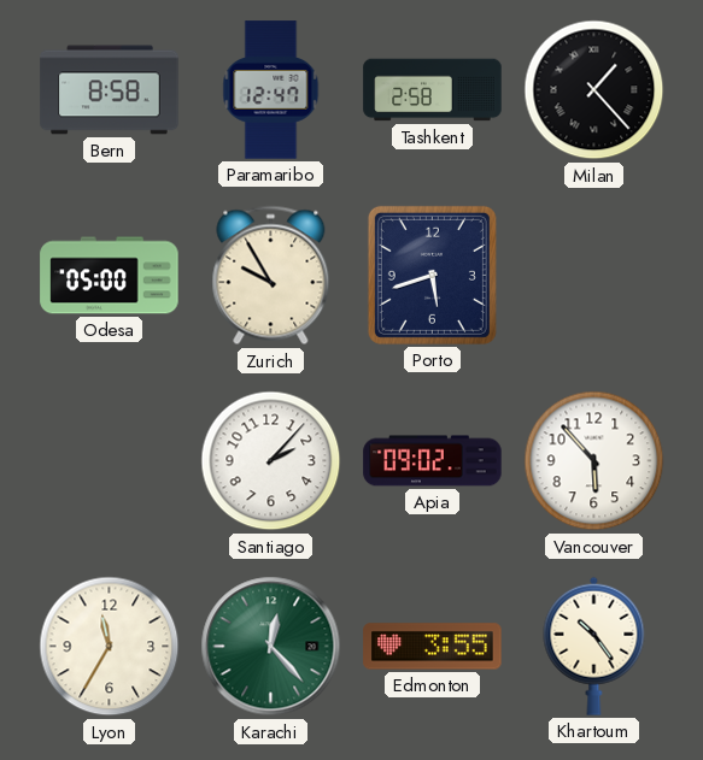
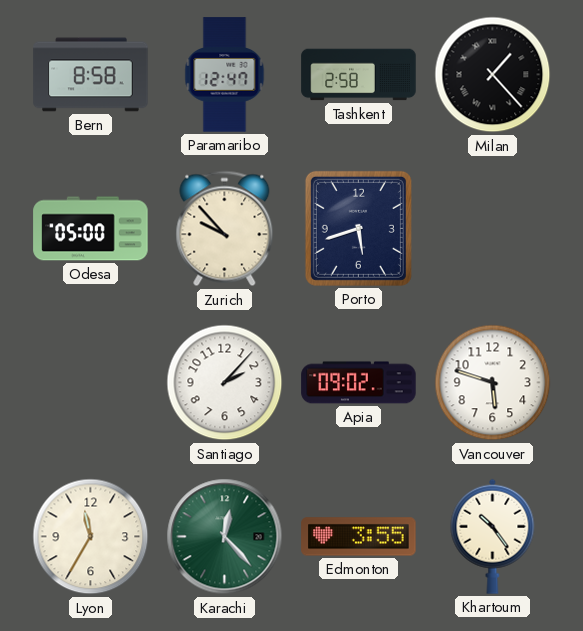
Zurich: 9:55 -> 9:53 (225, 229)
Vancouver: 5:53 -> 5:48 (493, 383)
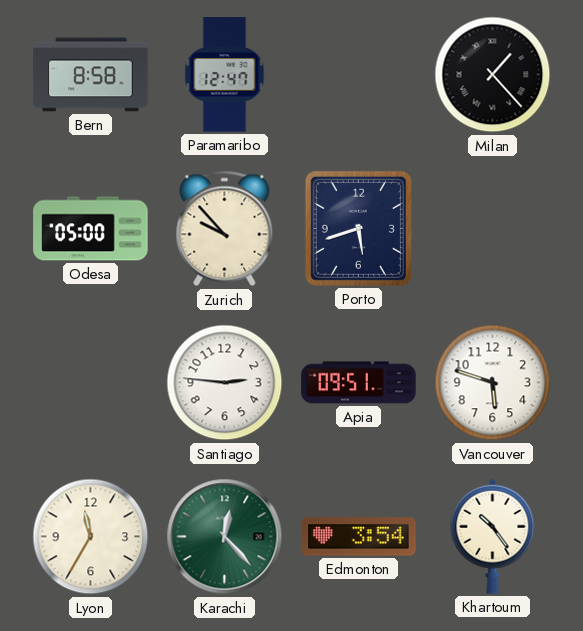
Tashkent: 2:58 -> none (359, 75)
Santiago: 2:07 -> 2:46 (225, 383)
Apia: 09:02 -> 09:51 (359, 383)
Edmonton: 3:55 -> 3:54 (359, 537)
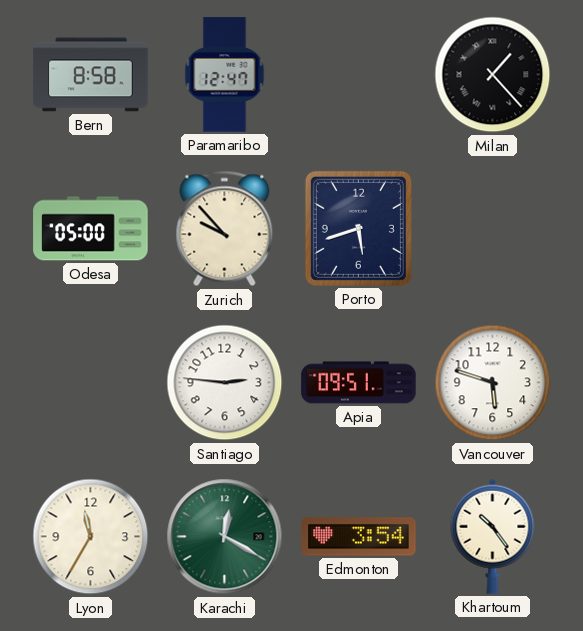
Karachi: 12:23 -> 12:20 (225, 537)
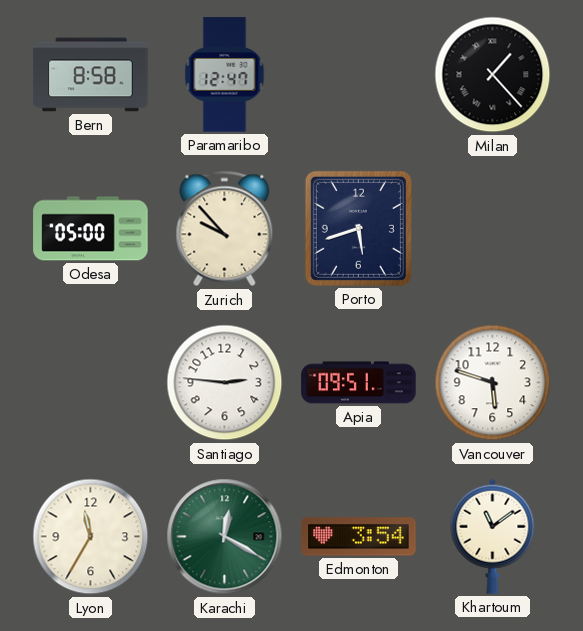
Khartoum: 10:24 -> 11:09 (493, 536)
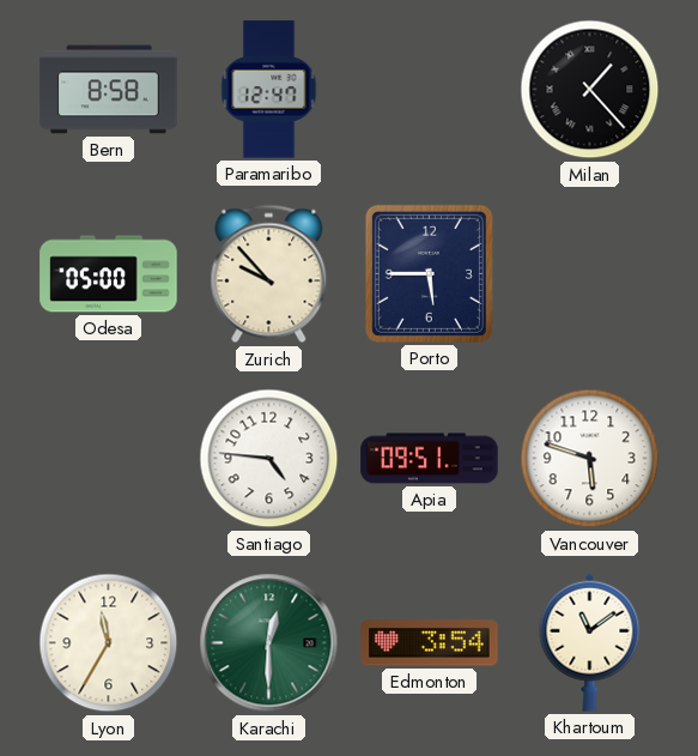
Porto: 5:42 -> 5:45 (429, 273)
Santiago: 2:46 -> 4:46 (269, 459)
Karachi: 12:20 -> 12:30 (269, 643)
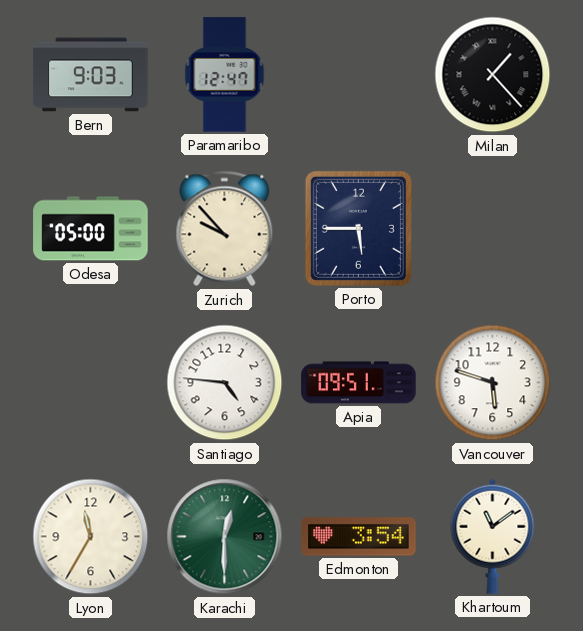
Bern: 8:58 -> 9:03 (91, 75)
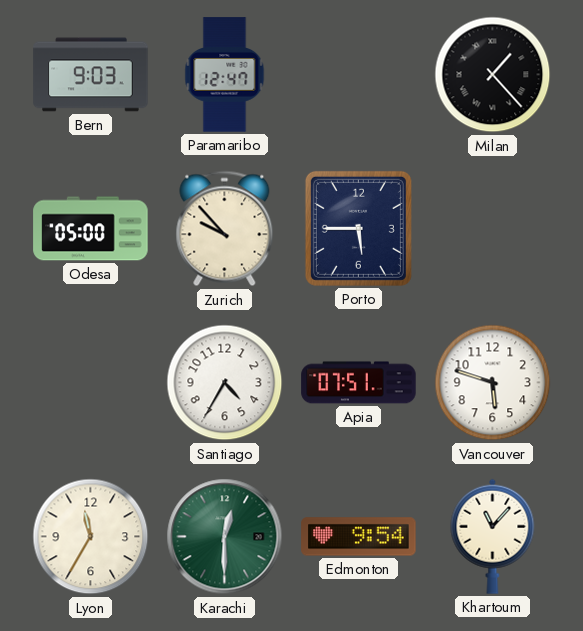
Santiago: 4:46 -> 4:35 (225, 383)
Apia: 09:51 -> 07:51 (359, 383)
Edmonton: 3:54 -> 9:54 (359, 537)
Khartoum: 11:09 -> 11:07 (493, 536)
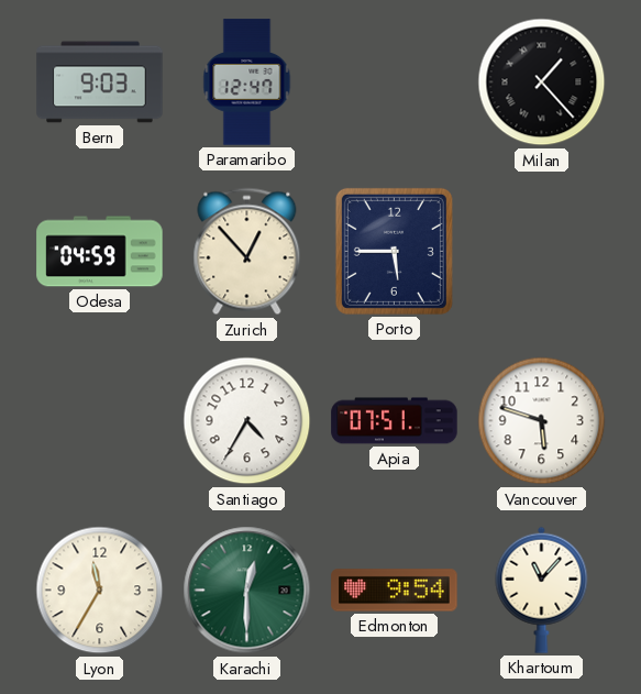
Odesa: 05:00 -> 04:59 (100, 252)
Zurich: 9:53 -> 12:53 (247, 252)
